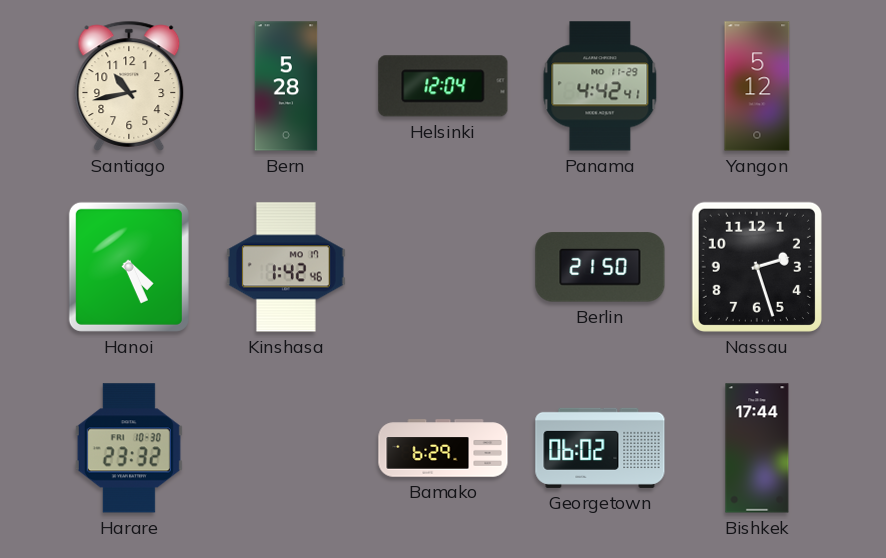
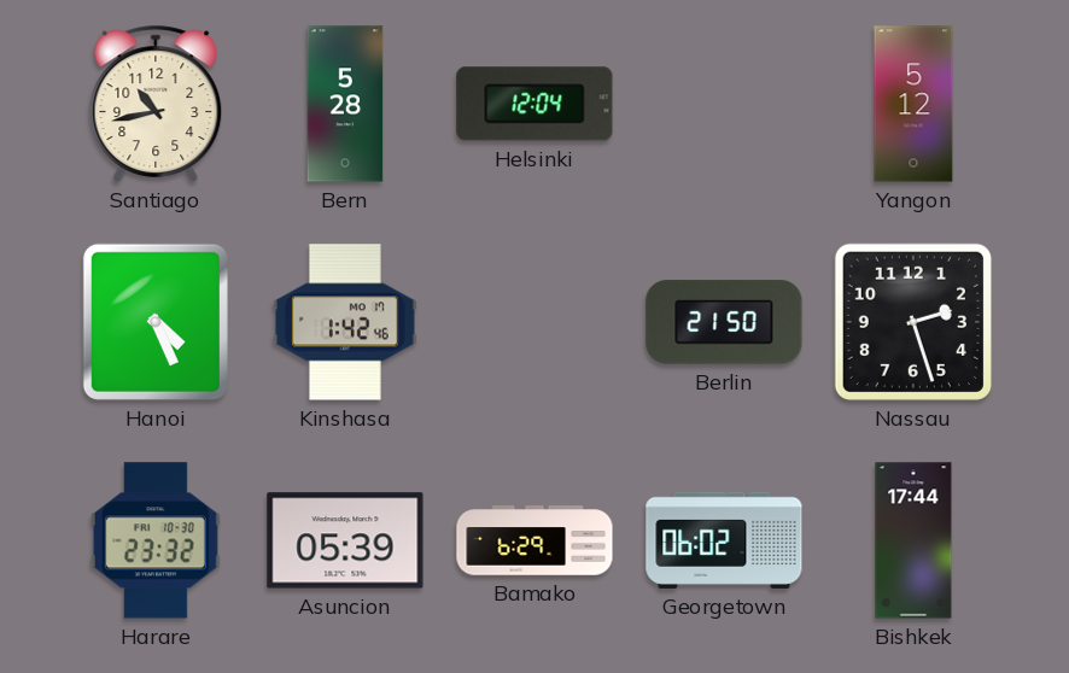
Panama: 4:42 -> none (600, 86)
Asuncion: none -> 05:39 (345, 540)
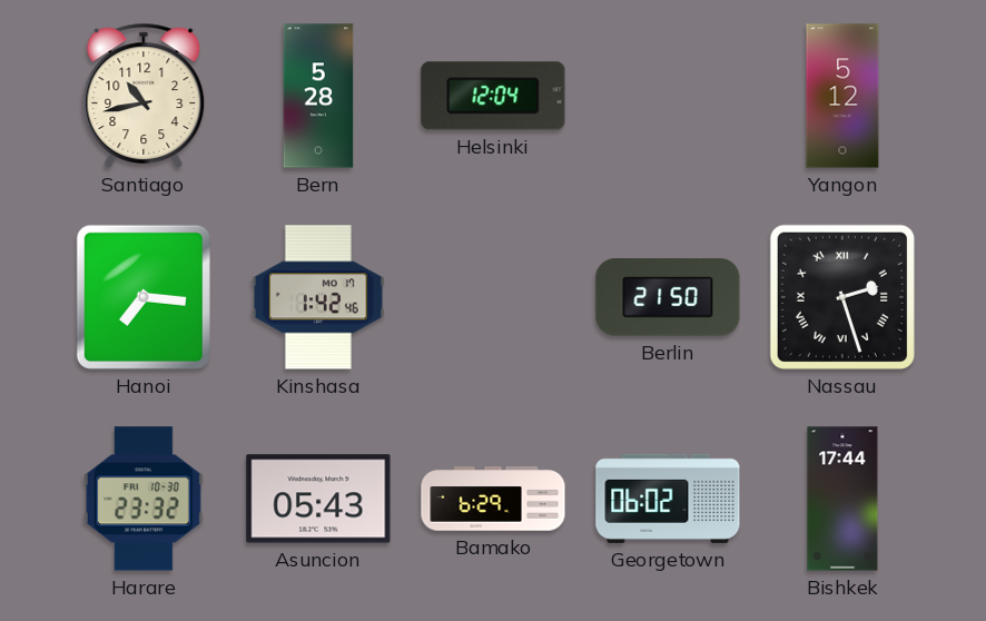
Hanoi: 4:26 -> 7:16 (144, 297)
Nassau numerals: Arabic -> Roman (842, 297)
Asuncion: 05:39 -> 05:43 (318, 499)
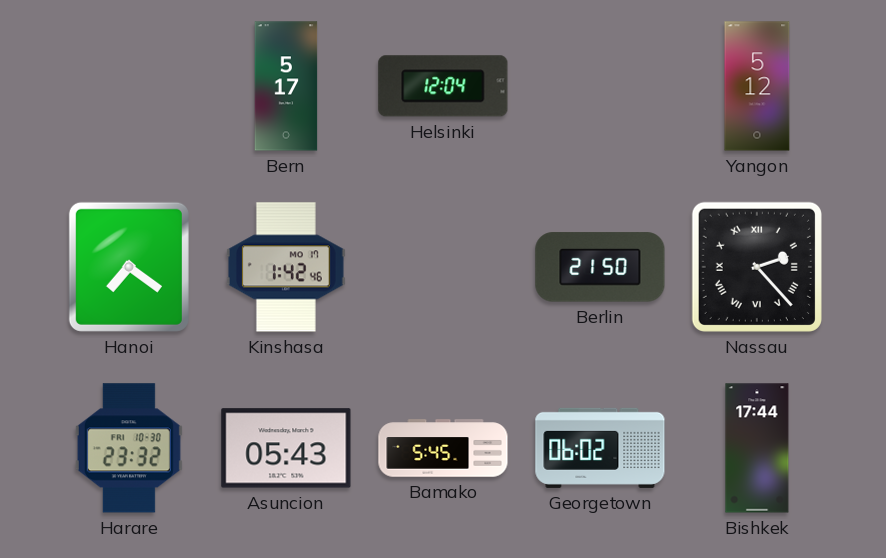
Santiago: 10:43 -> none (144, 96)
Bern: 5:28 -> 5:17 (286, 86)
Hanoi: 7:16 -> 7:21 (129, 267)
Nassau: 2:27 -> 2:23 (757, 267)
Bamako: 6:29 -> 5:45 (443, 448)
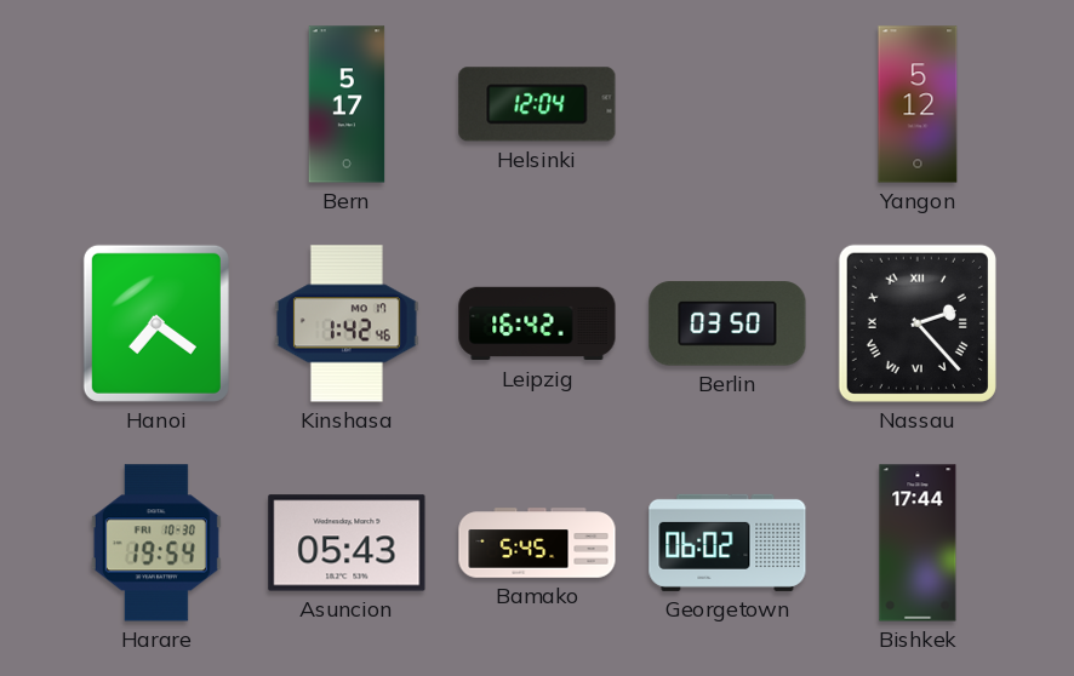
Leipzig: none -> 16:42 (537, 323)
Berlin: 21:50 -> 03:50 (727, 323)
Harare: 23:32 -> 19:54 (156, 543)
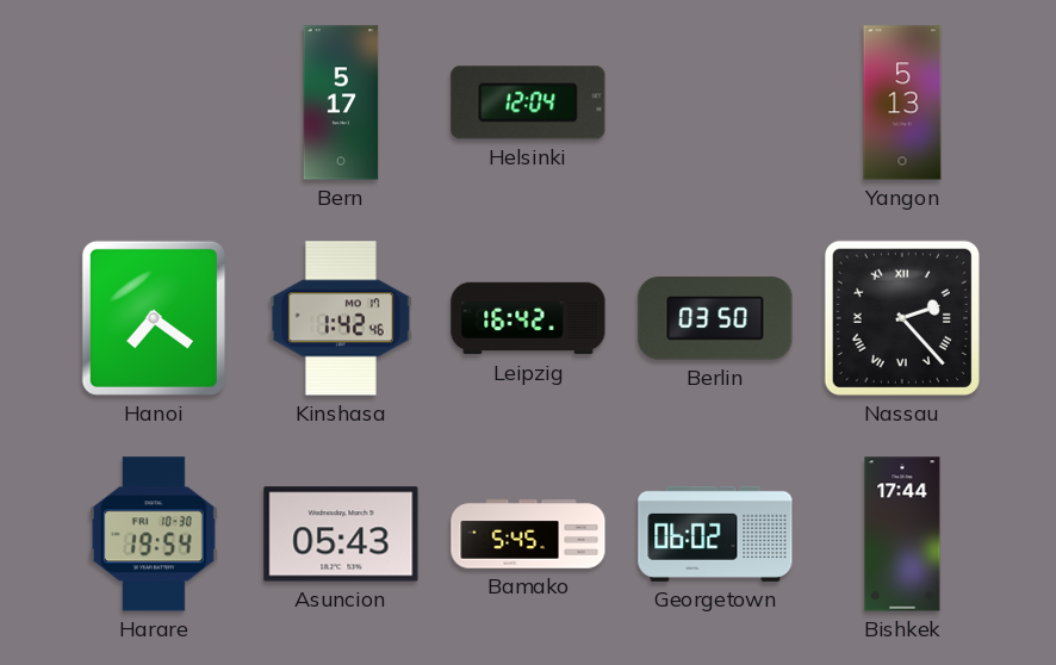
Yangon: 5:12 -> 5:13 (902, 102)
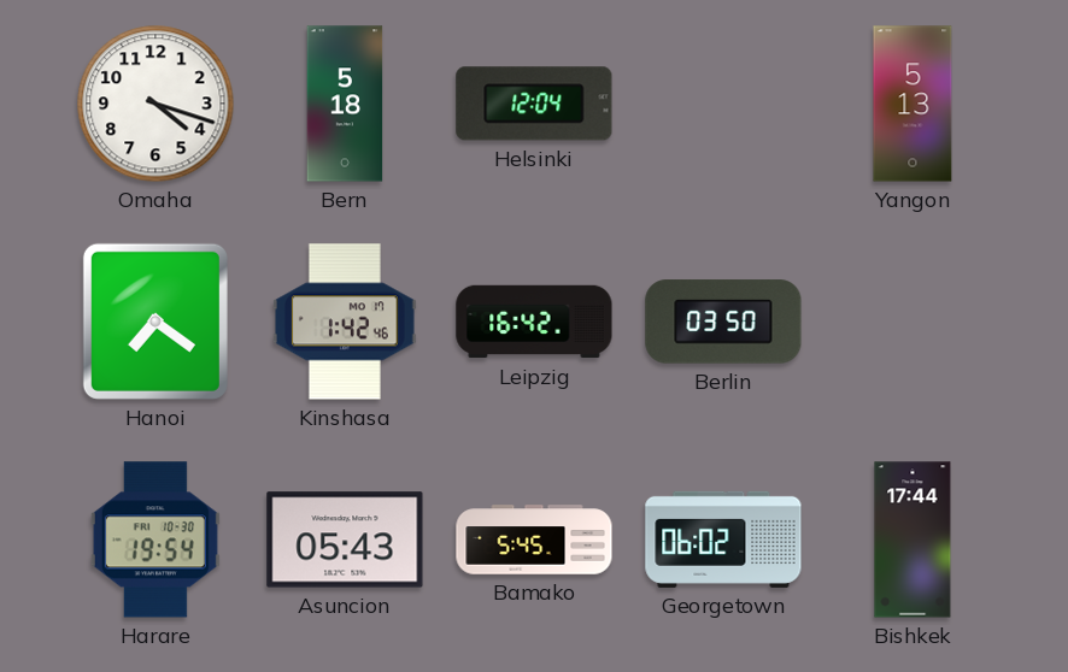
Omaha: none -> 4:18 (155, 104)
Bern: 5:17 -> 5:18 (345, 104)
Nassau: 2:23 -> none (902, 318)
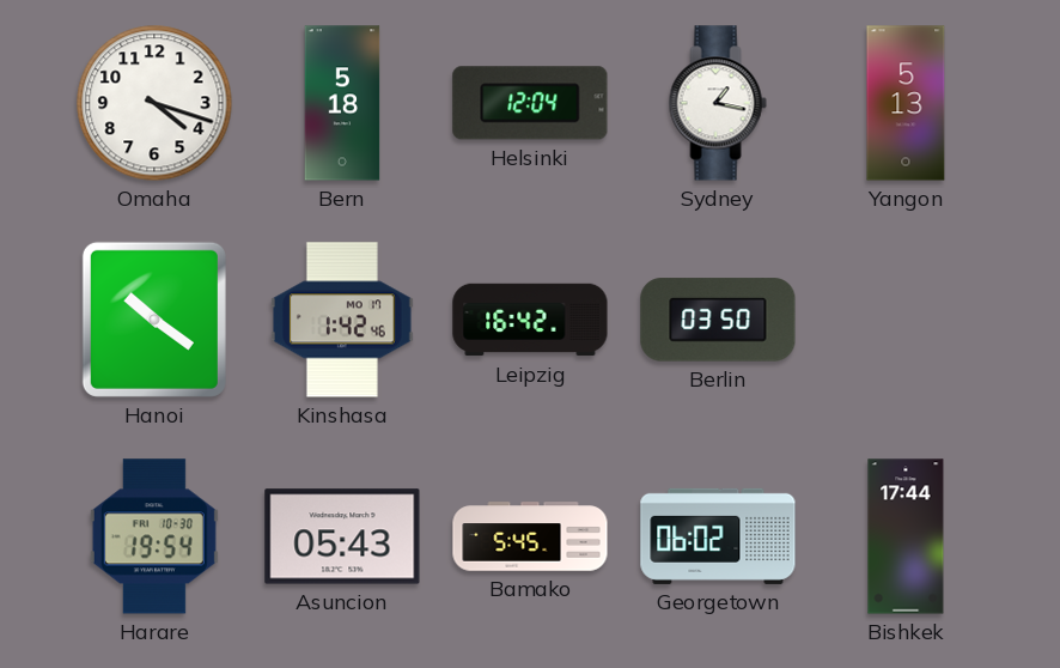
Sydney: none -> 1:17 (718, 103)
Hanoi: 7:21 -> 10:21 (154, 320)
